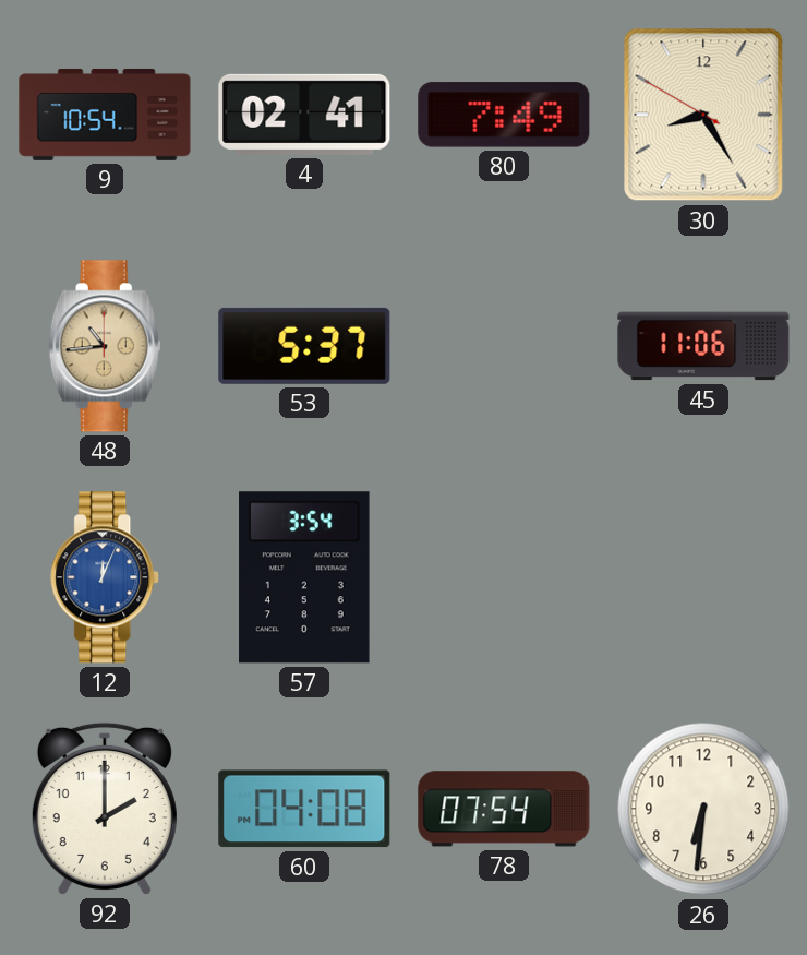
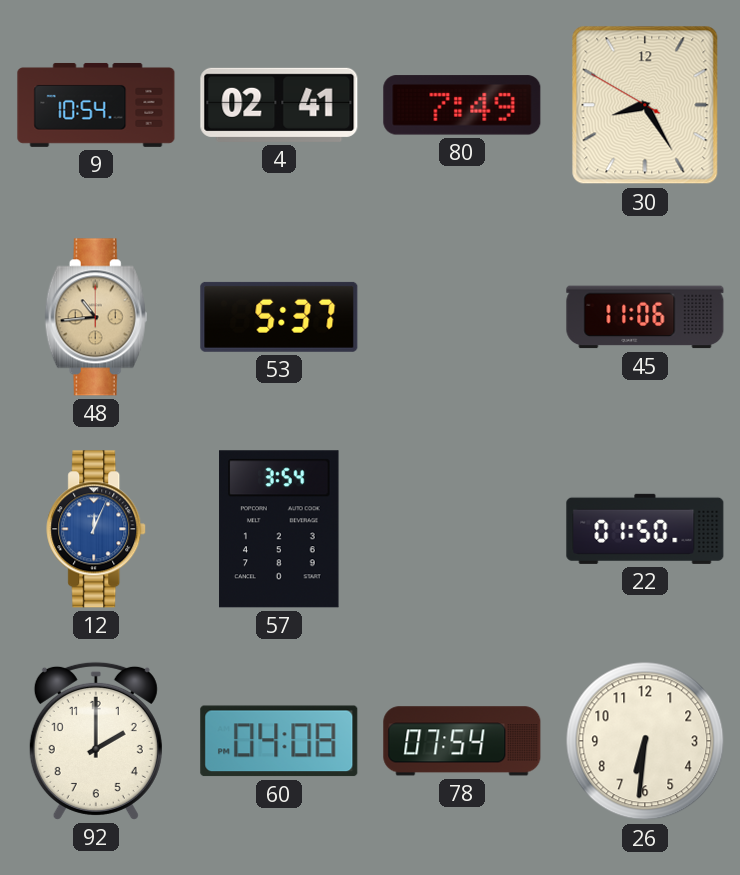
22: none -> 01:50 (645, 529)
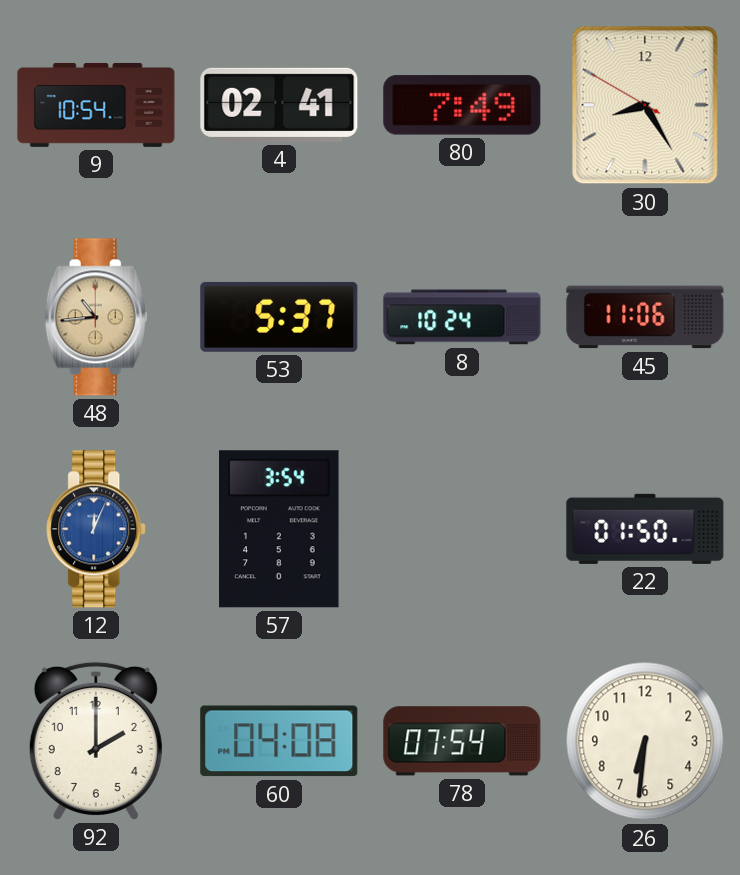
8: none -> 10:24 (462, 317)
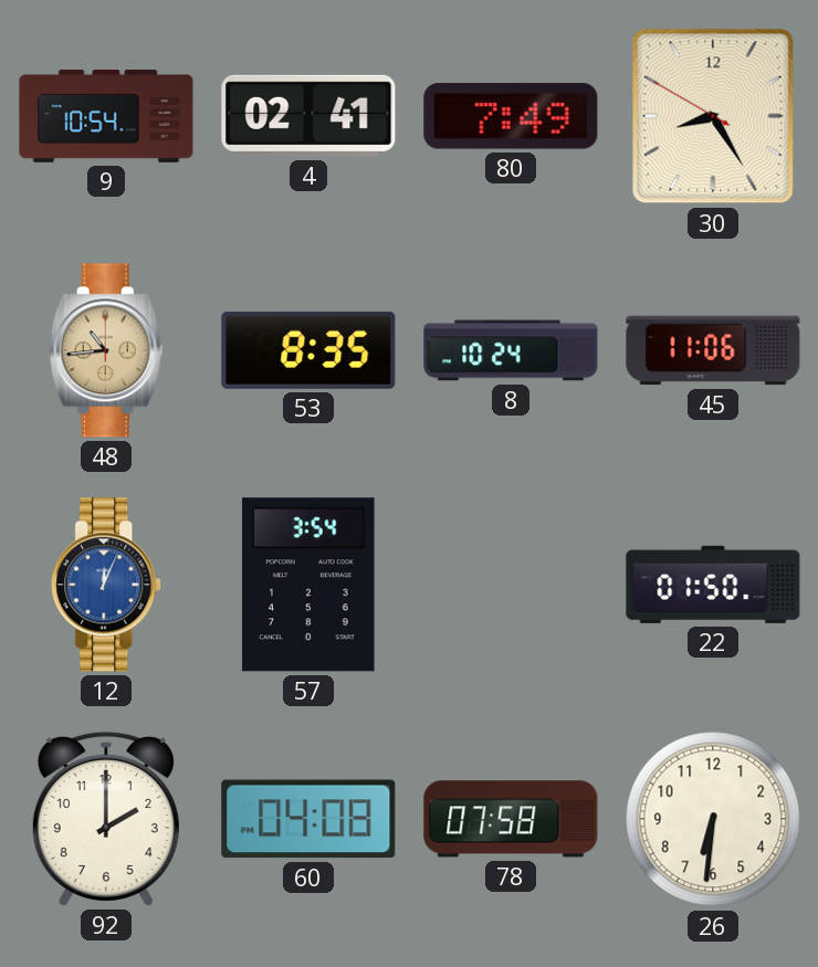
53: 5:37 -> 8:35 (308, 350)
78: 07:54 -> 07:58 (511, 819)
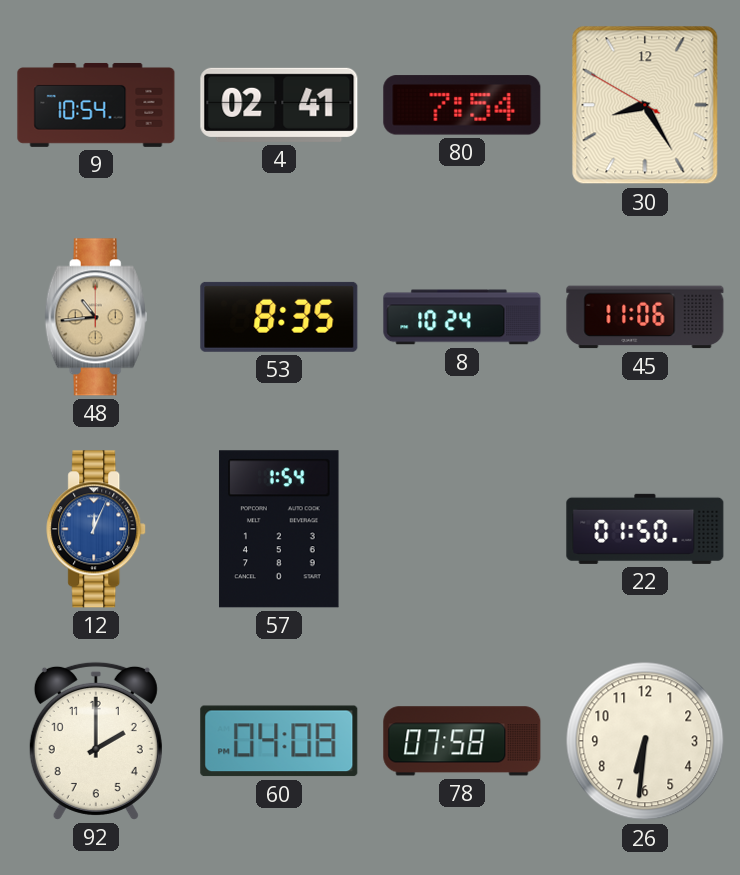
80: 7:49 -> 7:54 (462, 105)
57: 3:54 -> 1:54 (279, 529)
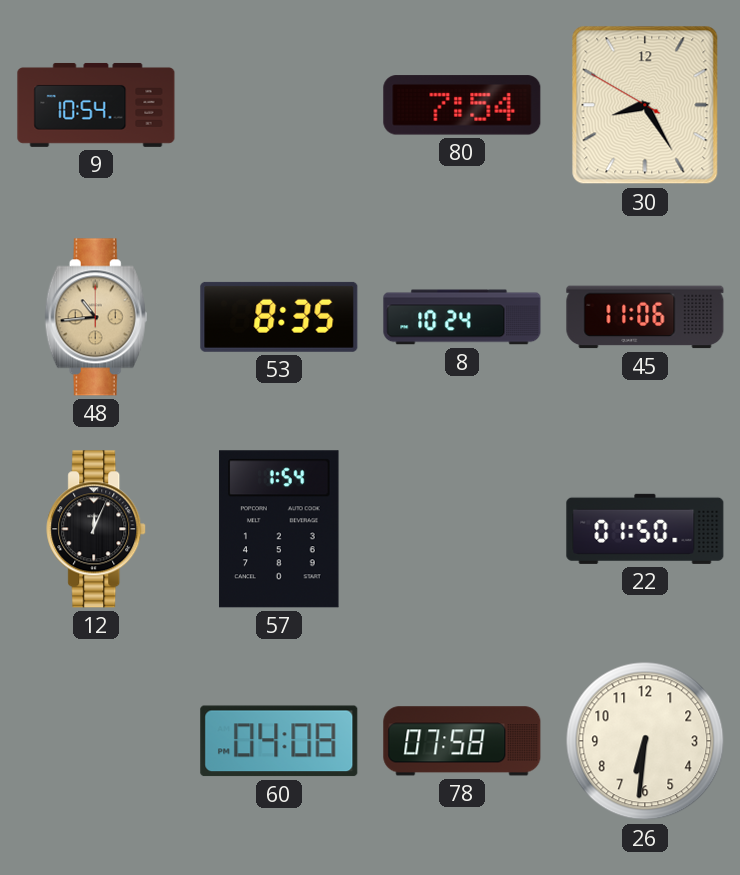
4: 02:41 -> none (279, 105)
12 dial: blue -> black (97, 529)
92: 2:00 -> none (96, 741)
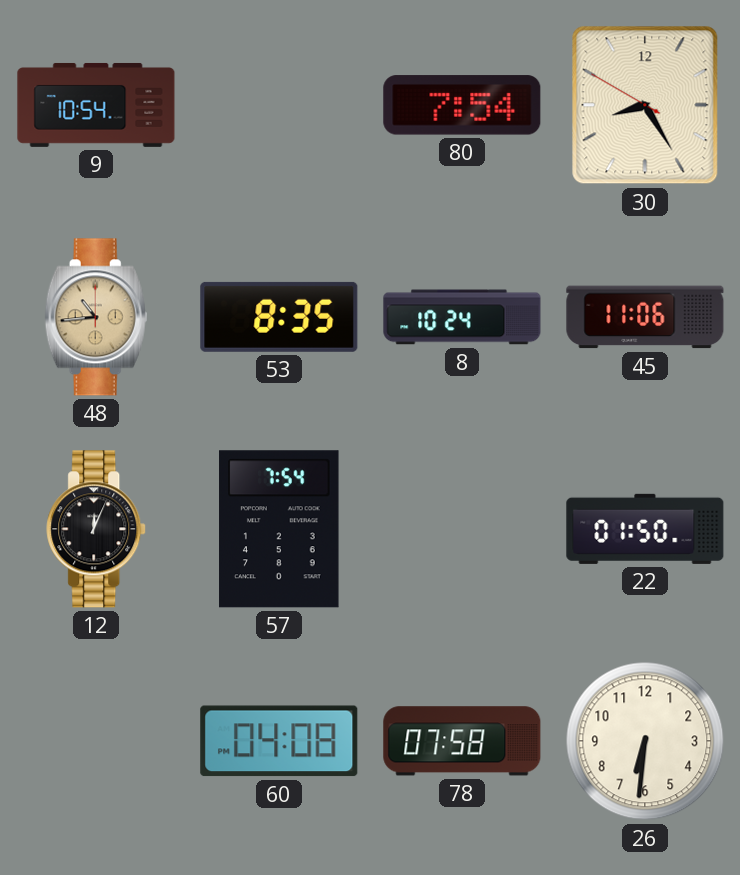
57: 1:54 -> 7:54 (279, 529)
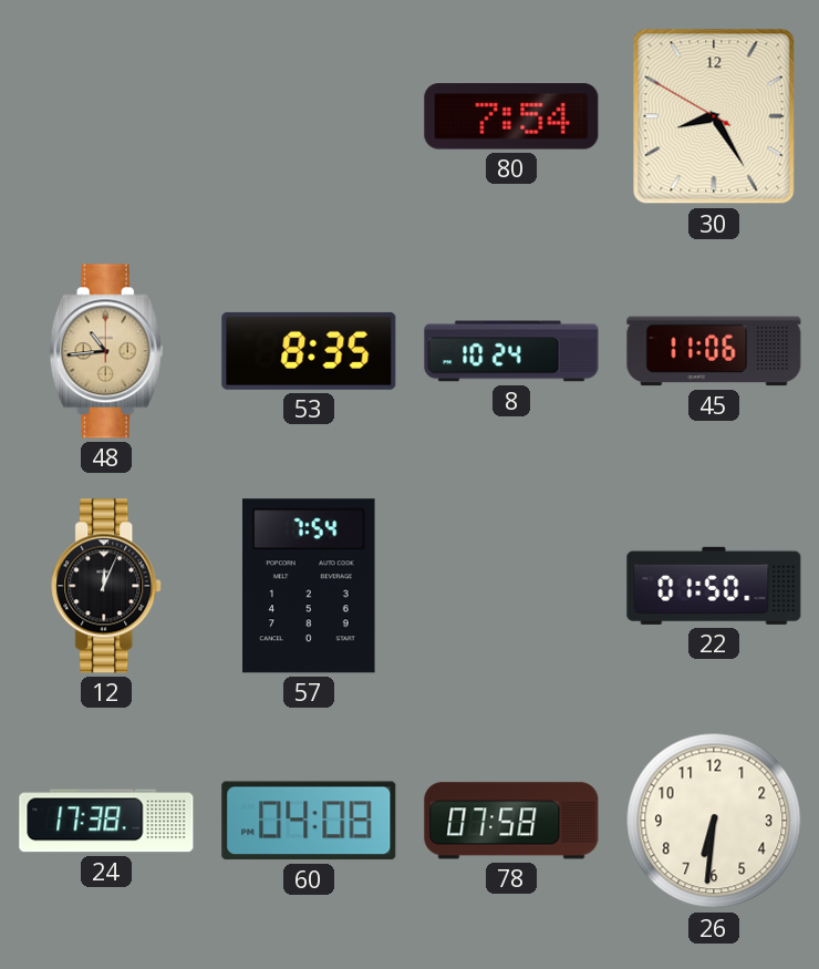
9: 10:54 -> none (96, 105)
24: none -> 17:38 (106, 821)
